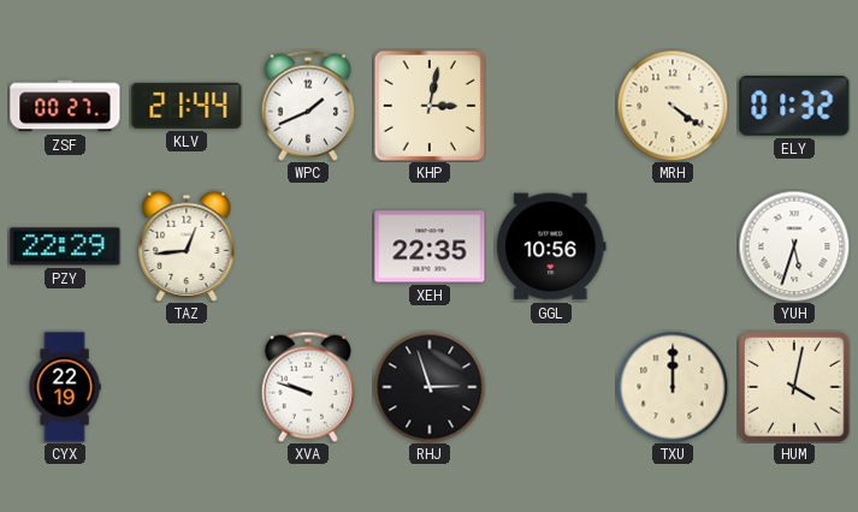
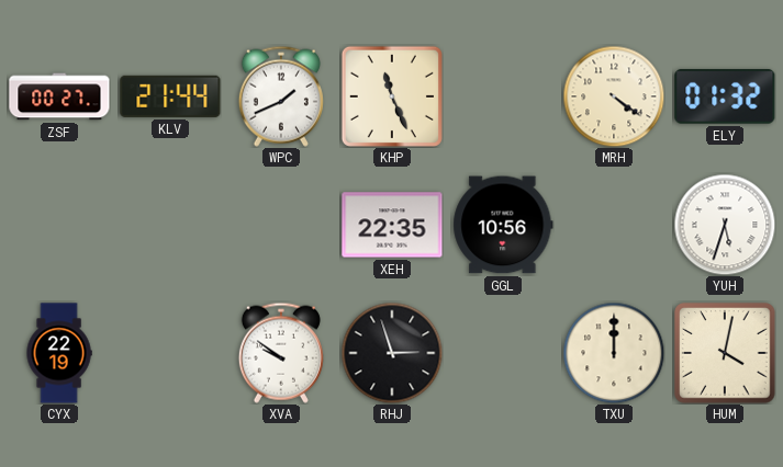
KHP: 3:02 -> 11:26 (392, 96)
PZY: 22:29 -> none (65, 246)
TAZ: 12:44 -> none (187, 246)
XVA: 9:48 -> 9:51 (281, 353)
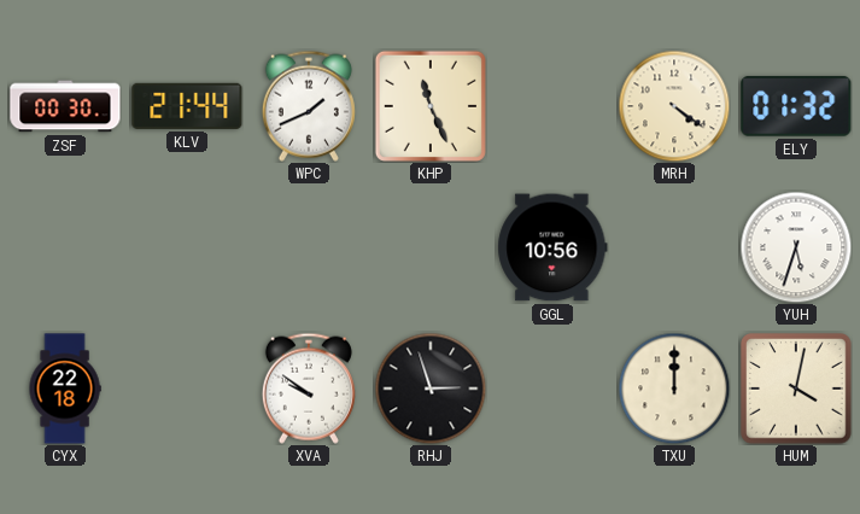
ZSF: 00:27 -> 00:30 (65, 106)
XEH: 22:35 -> none (392, 225)
CYX: 22:19 -> 22:18 (65, 389)
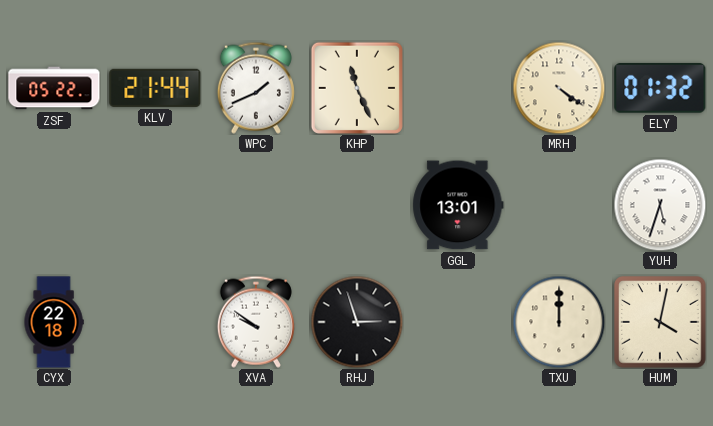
ZSF: 00:30 -> 05:22 (54, 88)
GGL: 10:56 -> 13:01 (458, 205)
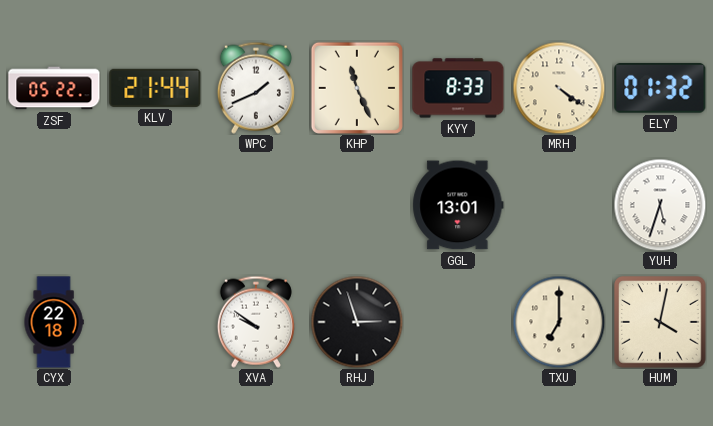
KYY: none -> 8:33 (458, 88)
TXU: 12:00 -> 7:00 (559, 322)
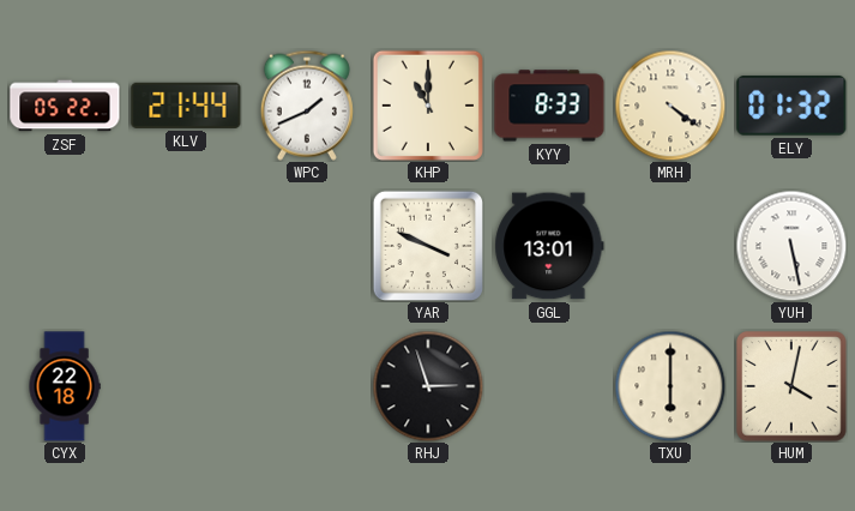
KHP: 11:26 -> 11:00 (428, 106)
YAR: none -> 3:49 (427, 245)
YUH: 5:33 -> 5:28 (791, 246)
XVA: 9:51 -> none (256, 322)
TXU: 7:00 -> 6:00 (670, 386)
